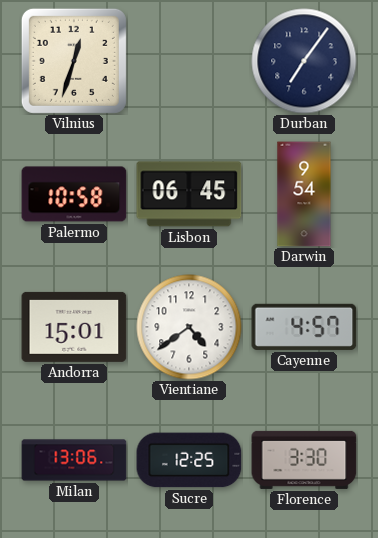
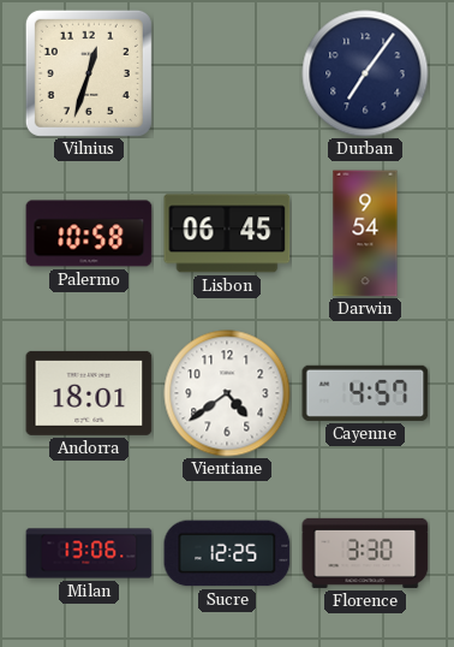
Andorra: 15:01 -> 18:01 (89, 393)
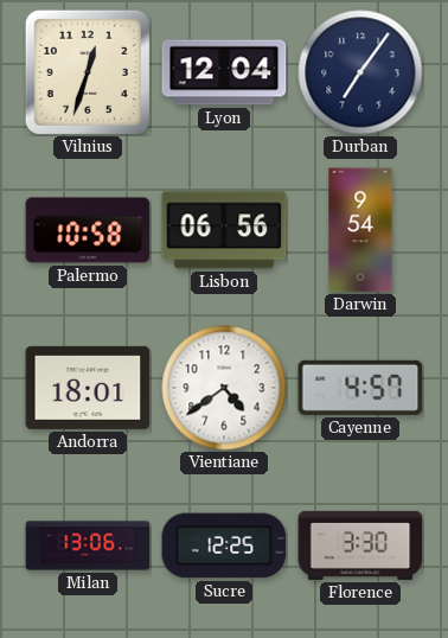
Lyon: none -> 12:04 (224, 72)
Lisbon: 06:45 -> 06:56 (224, 230)
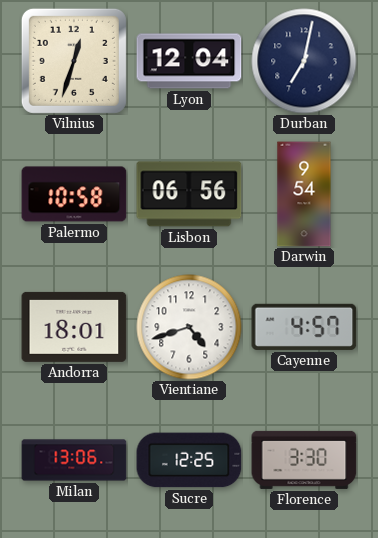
Durban: 7:06 -> 7:02 (304, 61)
Vientiane: 4:39 -> 4:42 (189, 327)
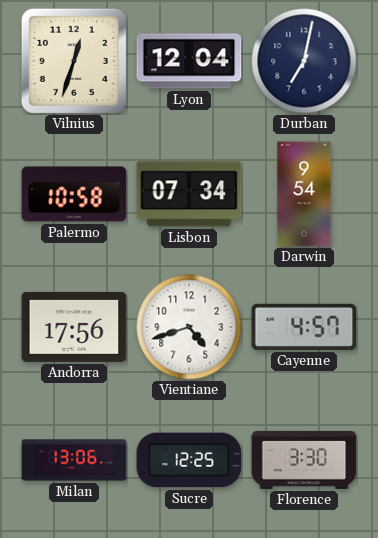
Lisbon: 06:56 -> 07:34 (189, 194)
Andorra: 18:01 -> 17:56 (74, 327)
